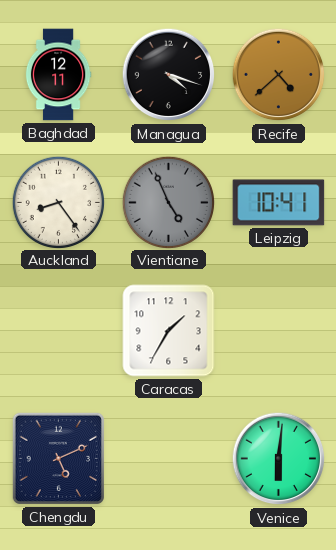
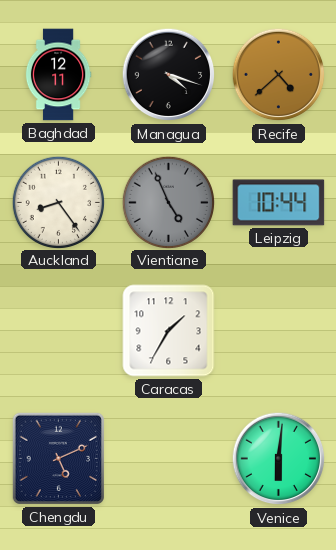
Leipzig: 10:41 -> 10:44 (279, 203)
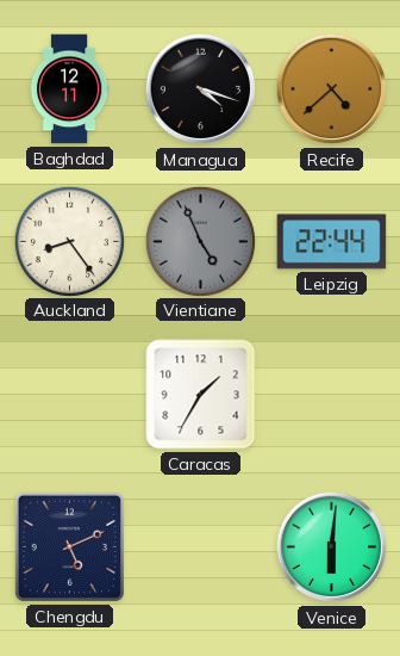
Leipzig: 10:44 -> 22:44 (332, 242)
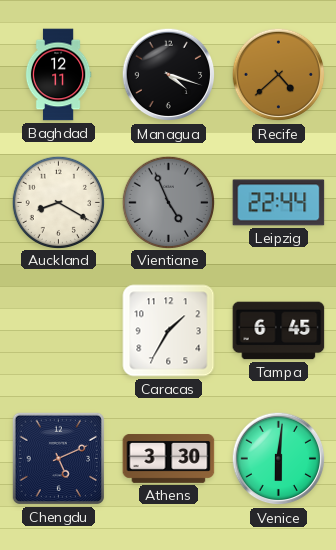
Auckland: 8:24 -> 8:20 (58, 202)
Tampa: none -> 6:45 (279, 331)
Athens: none -> 3:30 (169, 459)
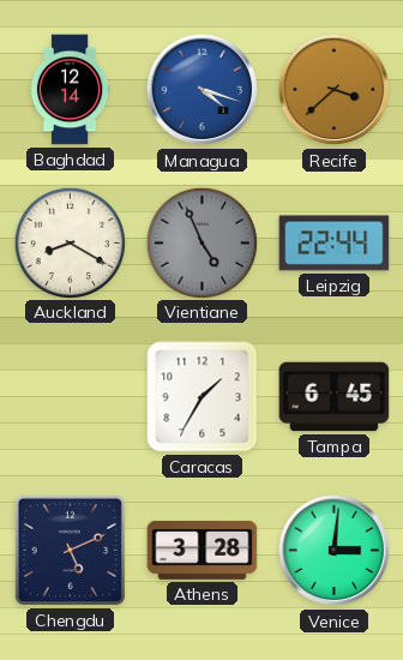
Baghdad: 12:11 -> 12:14 (70, 90)
Managua dial: black -> blue (203, 90)
Recife: 4:38 -> 3:38 (335, 90)
Athens: 3:30 -> 3:28 (203, 551)
Venice: 6:01 -> 3:01 (335, 551)
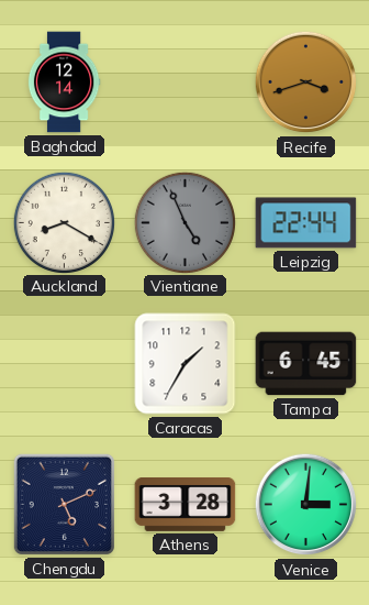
Managua: 4:18 -> none (203, 90)
Recife: 3:38 -> 3:42 (306, 82)
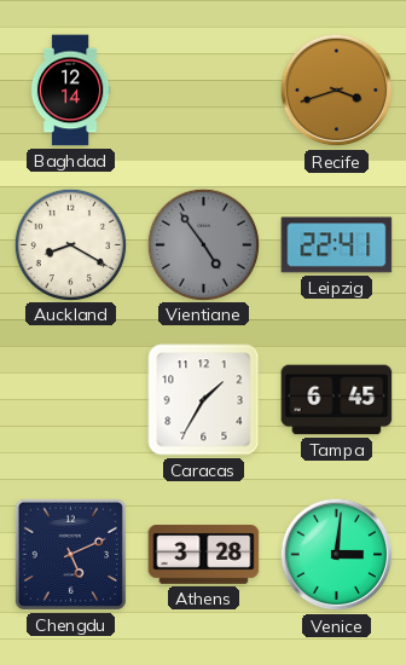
Vientiane: 4:56 -> 4:54 (203, 244)
Leipzig: 22:44 -> 22:41 (337, 245)
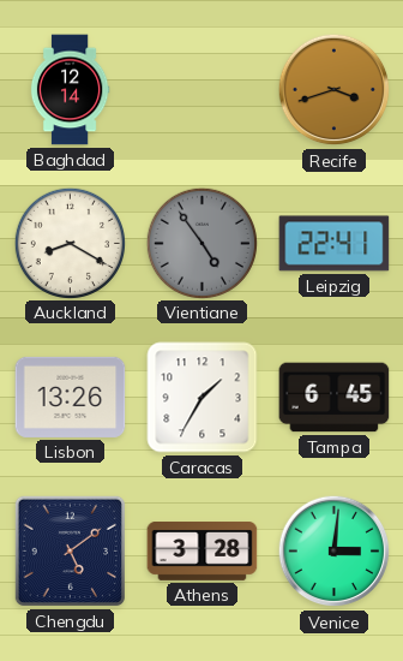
Lisbon: none -> 13:26 (71, 397)
Chengdu: 5:11 -> 5:09 (70, 550)
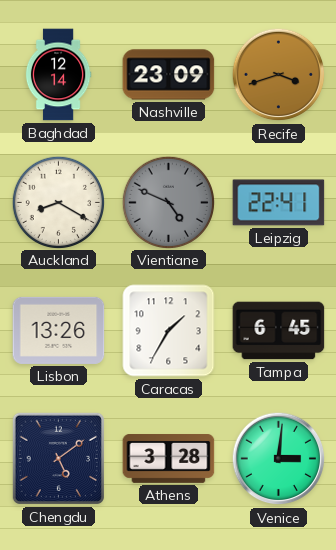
Nashville: none -> 23:09 (169, 75)
Vientiane: 4:54 -> 4:49 (168, 202)
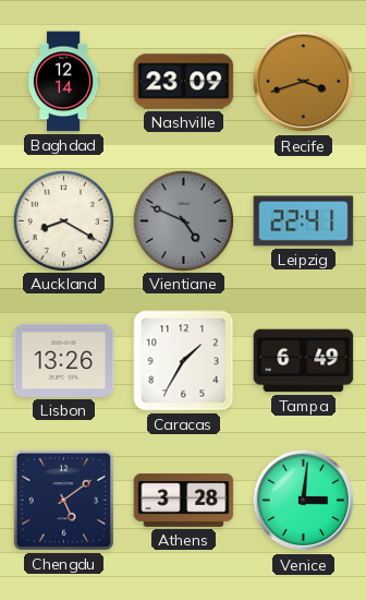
Tampa: 6:45 -> 6:49 (304, 361)
